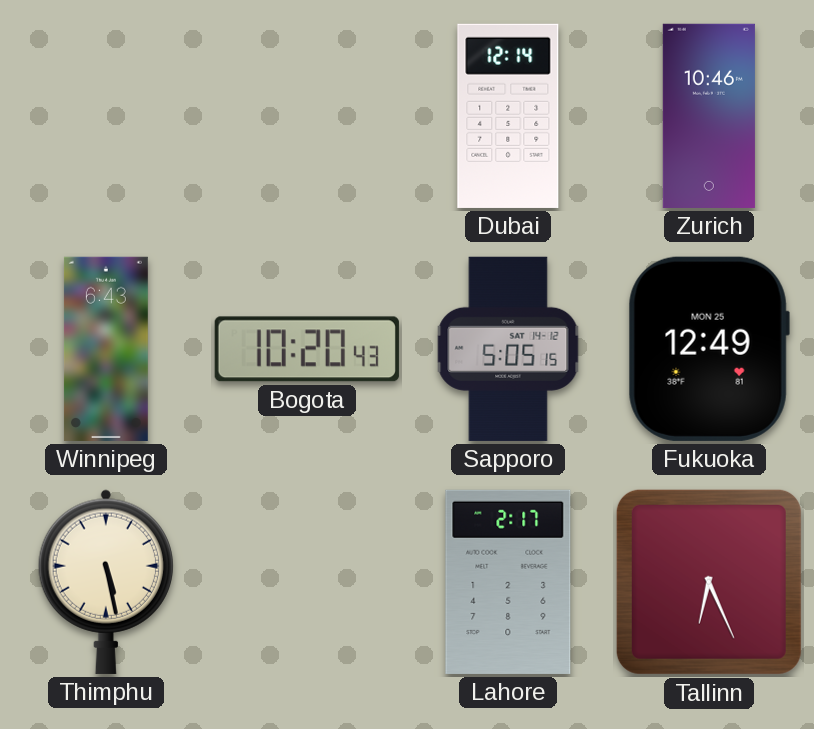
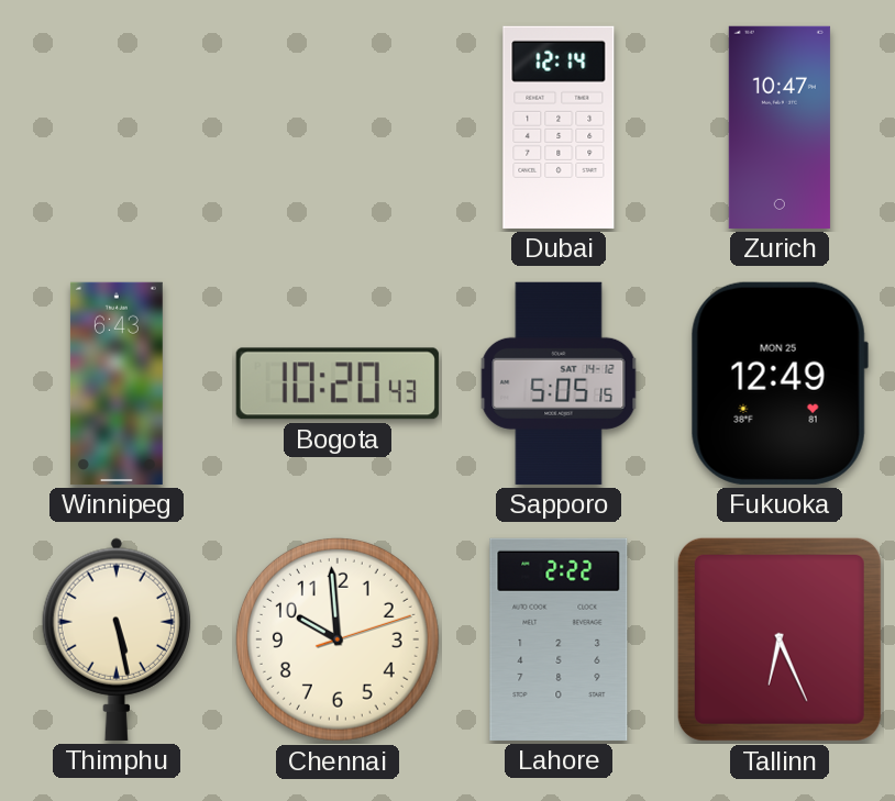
Zurich: 10:46 -> 10:47 (780, 127)
Chennai: none -> 9:59 (338, 639)
Lahore: 2:17 -> 2:22 (559, 639)
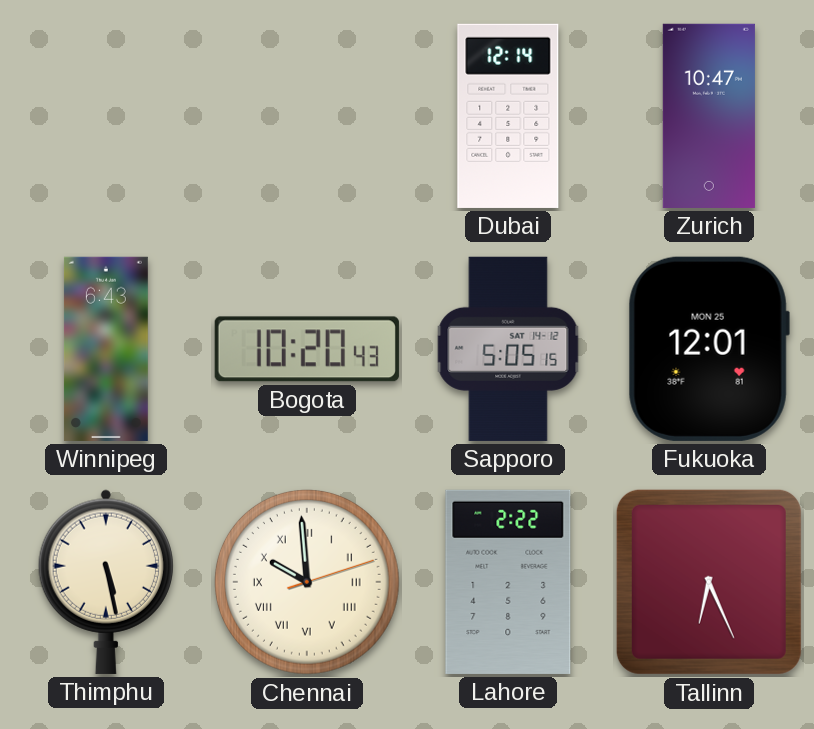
Fukuoka: 12:49 -> 12:01 (709, 349)
Chennai numerals: Arabic -> Roman (307, 582)
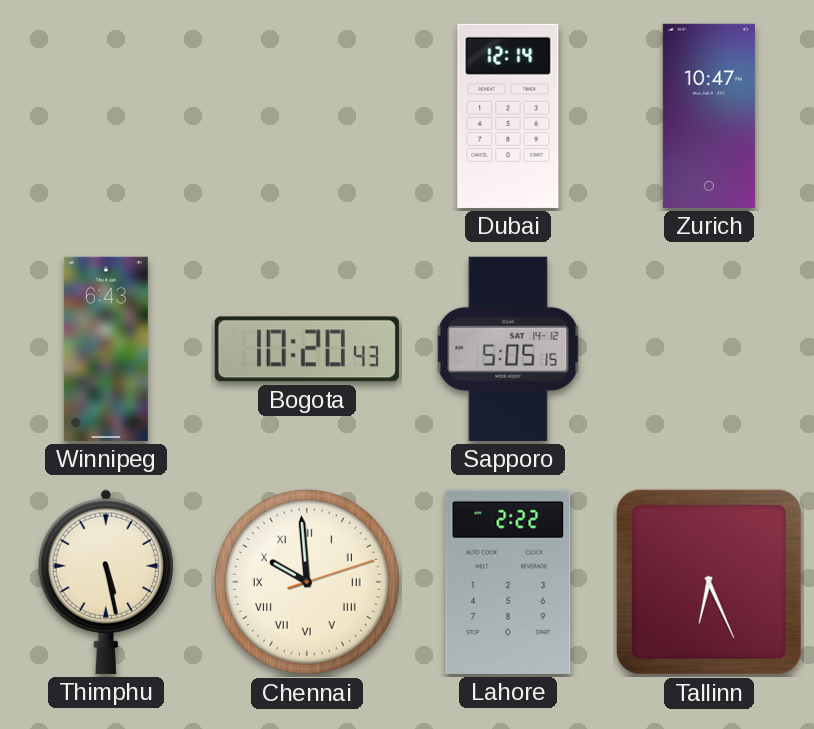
Fukuoka: 12:01 -> none (709, 349)
